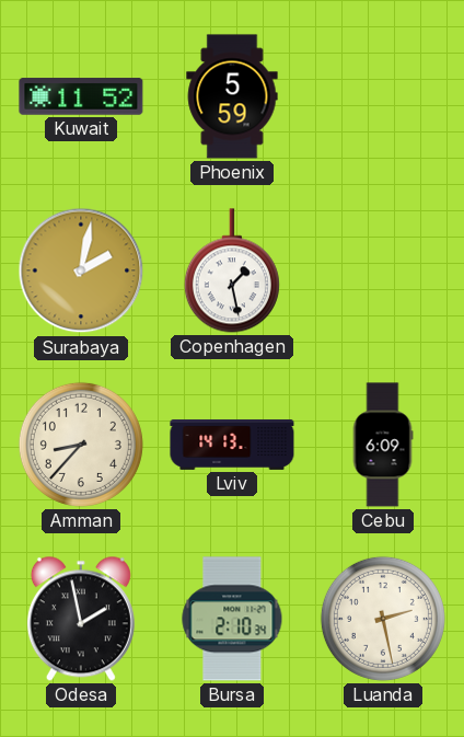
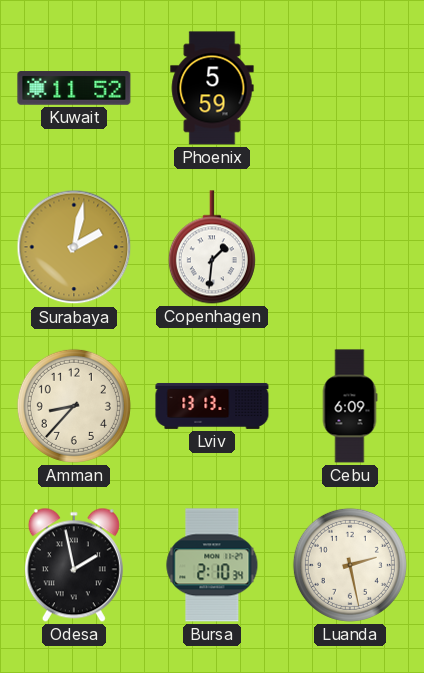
Copenhagen: 1:28 -> 1:31 (212, 247)
Lviv: 14:13 -> 13:13 (212, 406)
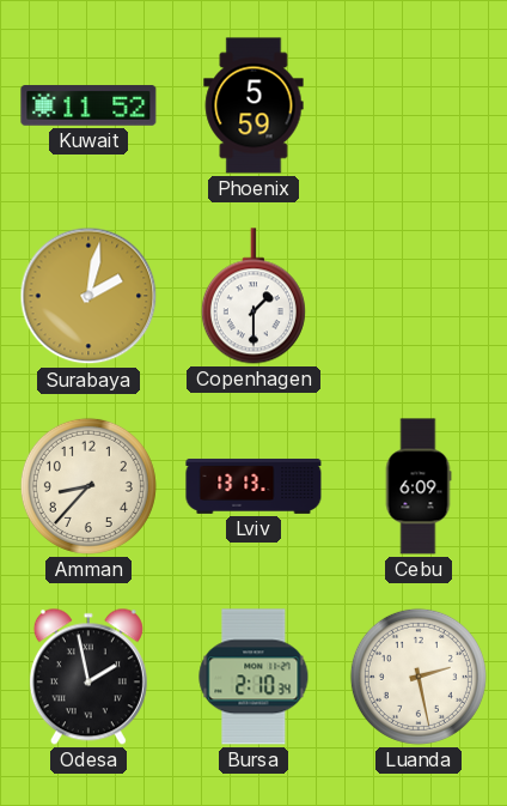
Copenhagen: 1:31 -> 1:30 (253, 296)
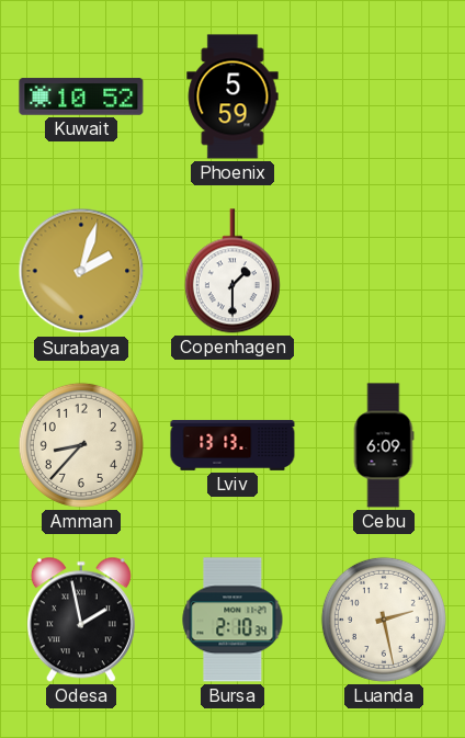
Kuwait: 11:52 -> 10:52 (81, 96)
Surabaya: 2:02 -> 2:03 (81, 271)
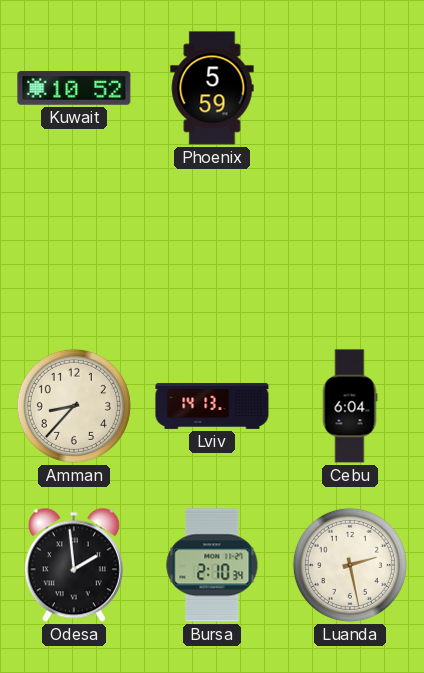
Surabaya: 2:03 -> none (81, 271)
Copenhagen: 1:30 -> none (232, 271)
Lviv: 13:13 -> 14:13 (212, 406)
Cebu: 6:09 -> 6:04 (350, 406)
Odesa: 1:58 -> 1:59 (74, 565)
